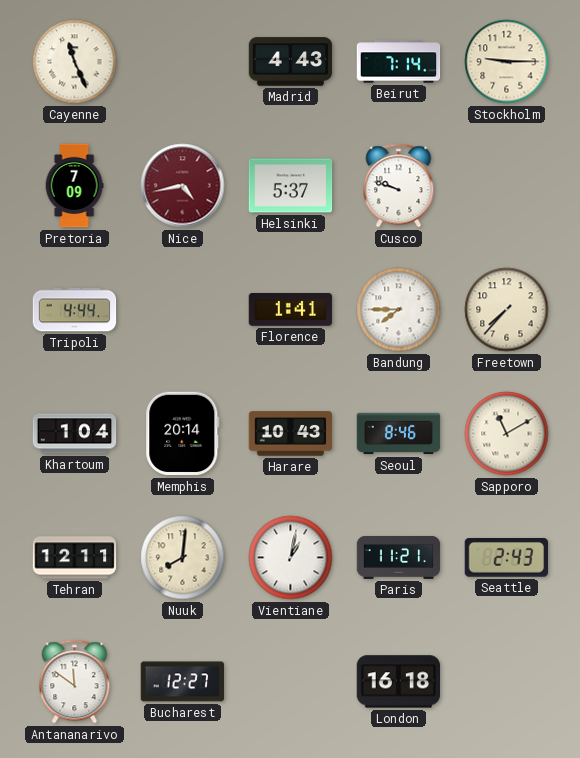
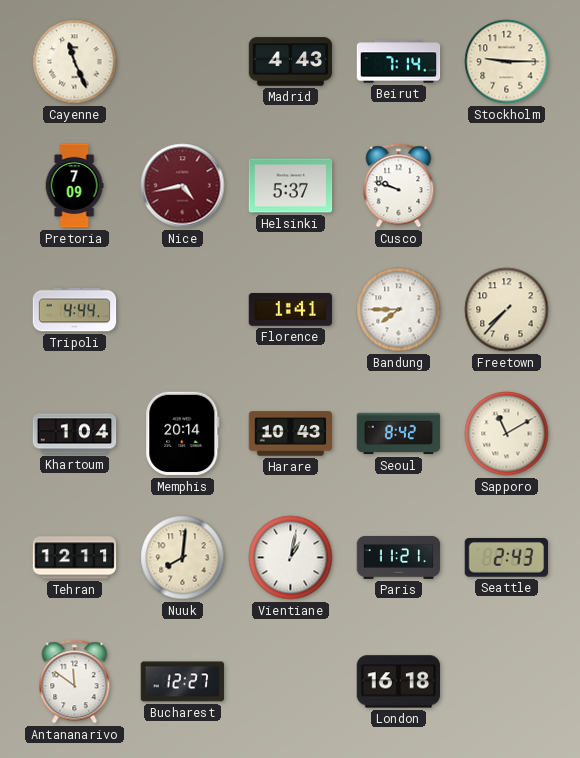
Seoul: 8:46 -> 8:42 (399, 434)
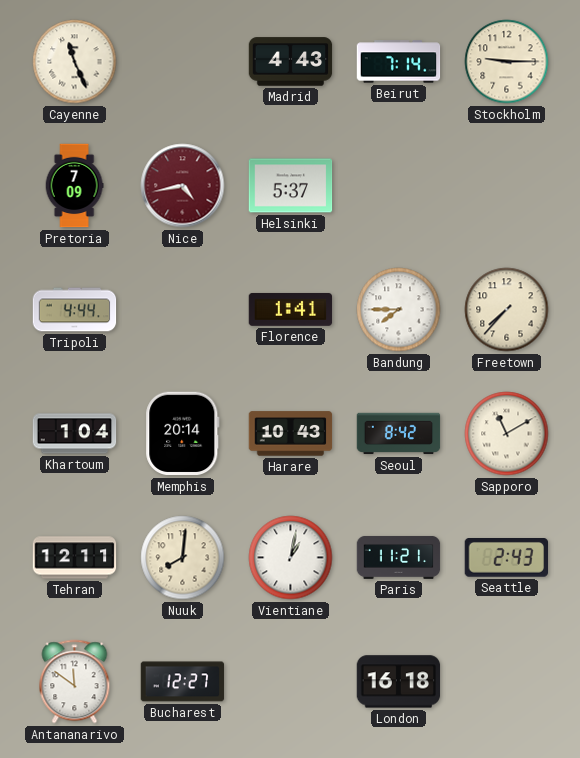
Cusco: 9:48 -> none (399, 186)
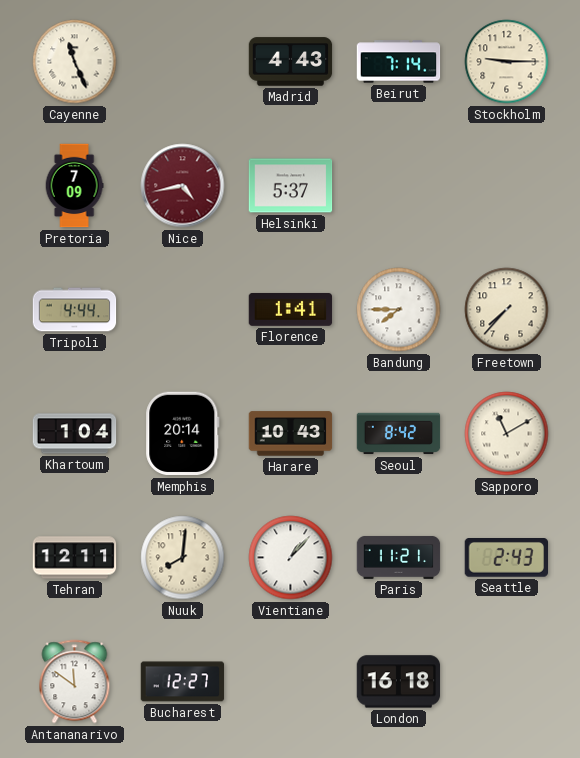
Vientiane: 1:02 -> 1:07 (291, 558)
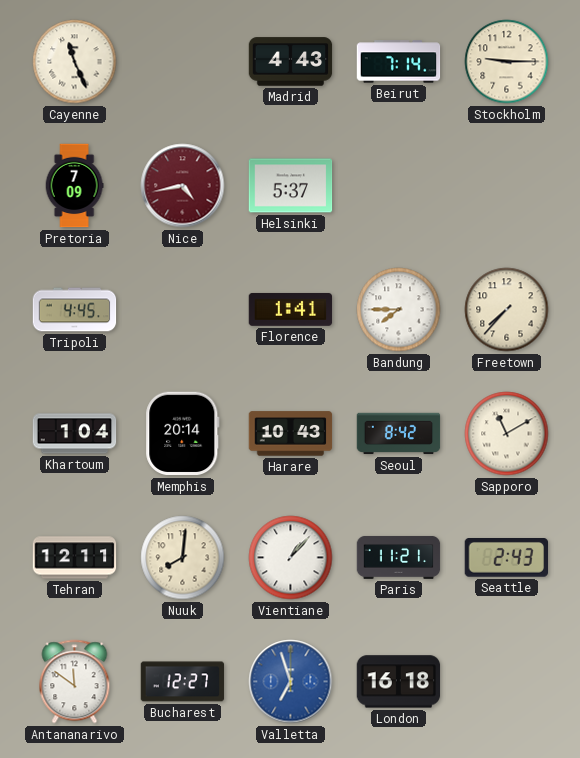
Tripoli: 4:44 -> 4:45 (75, 310)
Valletta: none -> 6:57 (291, 682)
